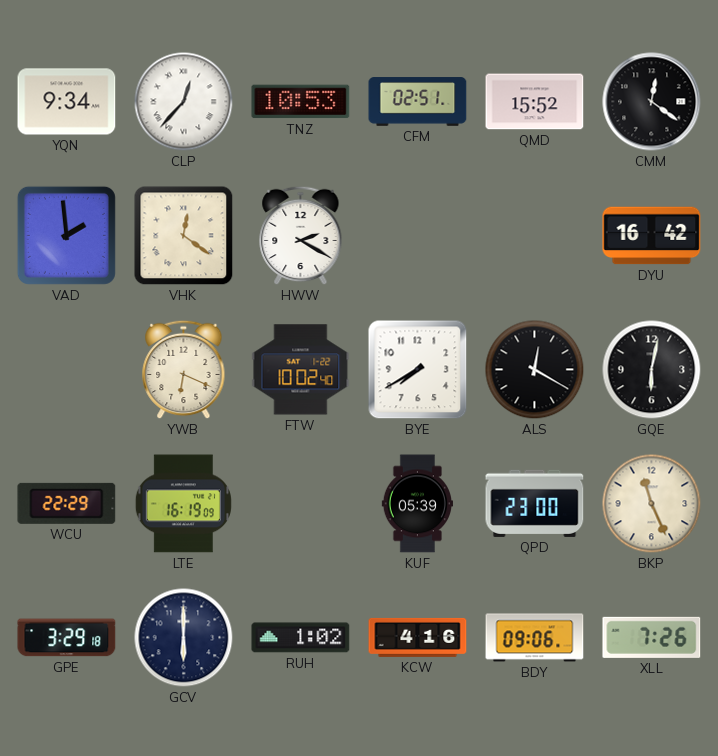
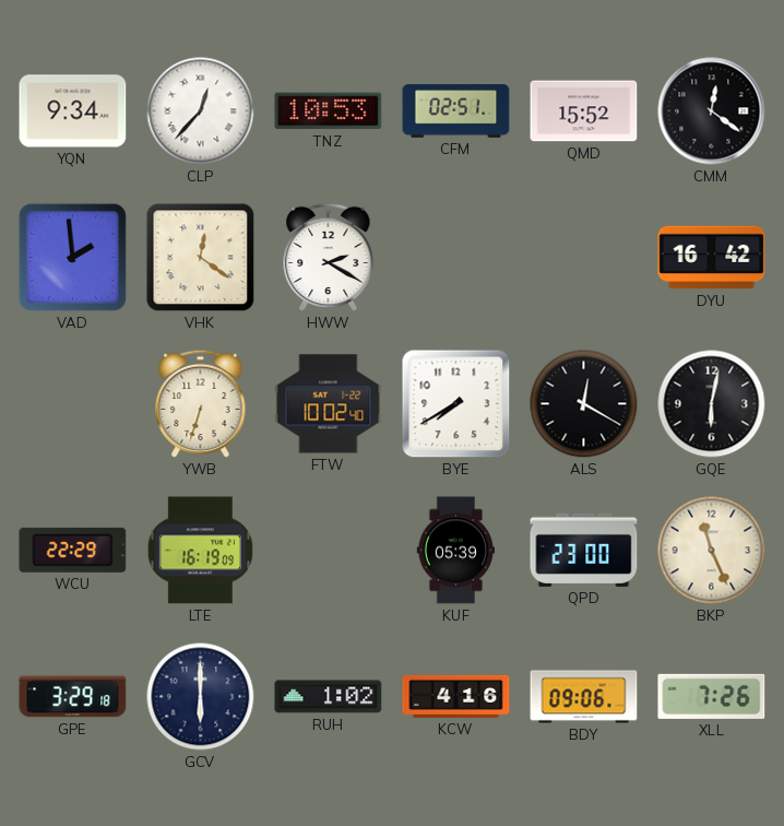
YWB: 6:19 -> 6:33 (201, 404)
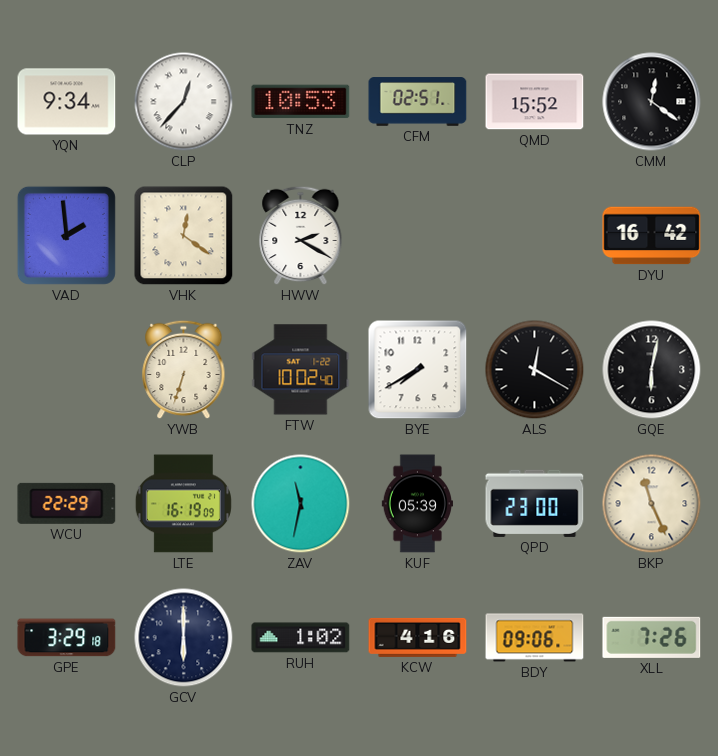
ZAV: none -> 11:32 (301, 504)
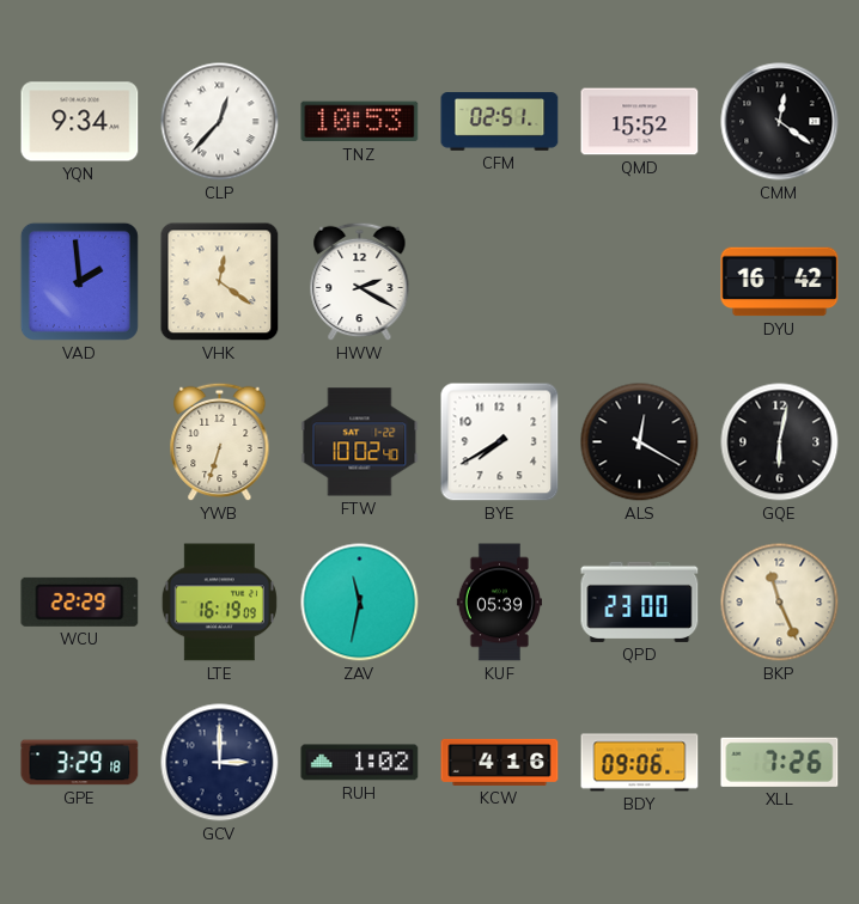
GCV: 6:00 -> 3:00 (220, 763)
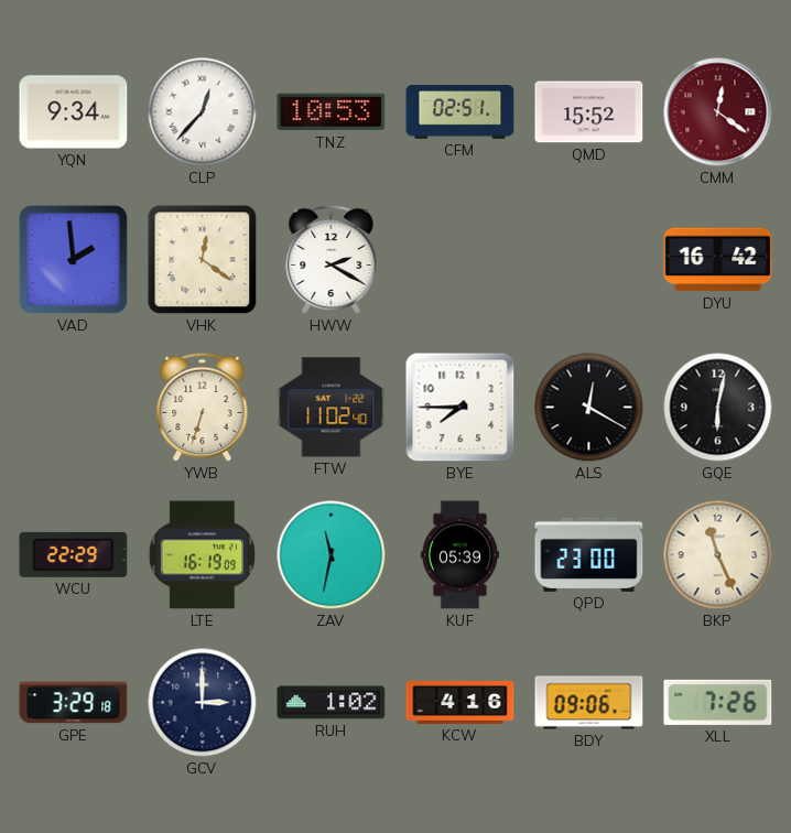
CMM dial: black -> burgundy (718, 112)
FTW: 10:02 -> 11:02 (332, 408)
BYE: 7:40 -> 7:45 (460, 408)
